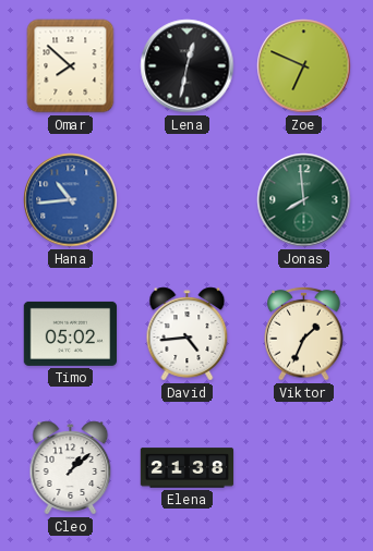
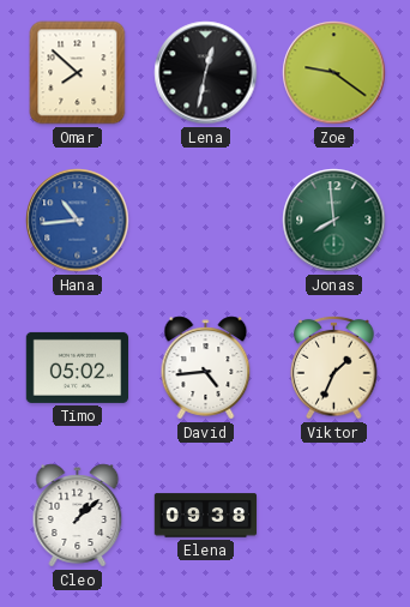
Zoe: 6:49 -> 9:21 (334, 73)
Elena: 21:38 -> 09:38 (206, 516)
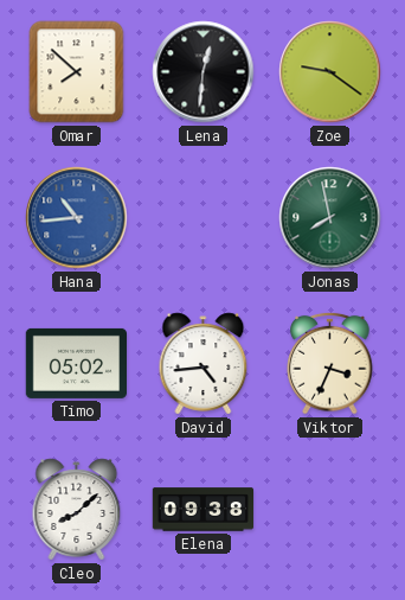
Lena: 12:32 -> 12:31 (204, 72)
Jonas: 7:59 -> 7:58 (330, 218)
Viktor: 1:34 -> 3:34 (330, 363)
Cleo: 1:08 -> 8:08 (77, 510)
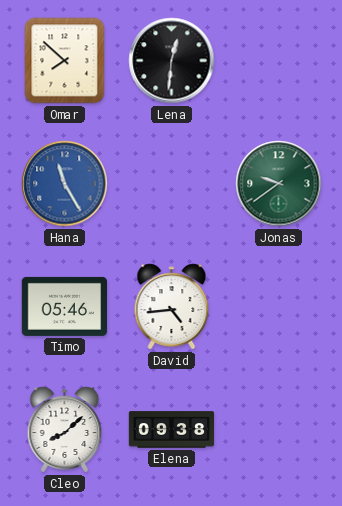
Zoe: 9:21 -> none (330, 72)
Hana: 10:44 -> 11:25 (65, 184)
Jonas: 7:58 -> 9:39 (279, 184)
Timo: 05:02 -> 05:46 (65, 306)
Viktor: 3:34 -> none (330, 363)
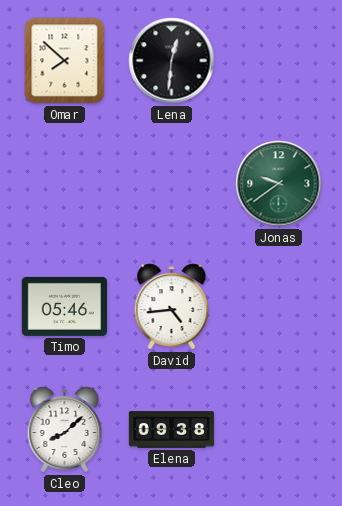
Hana: 11:25 -> none (65, 184)
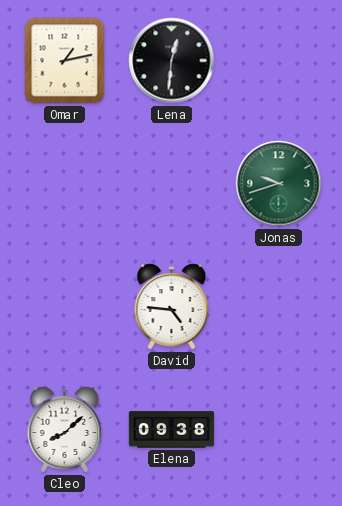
Omar: 7:52 -> 1:13 (65, 61)
Jonas: 9:39 -> 9:42 (279, 184)
Timo: 05:46 -> none (65, 306)
David: 4:44 -> 4:46 (172, 307)
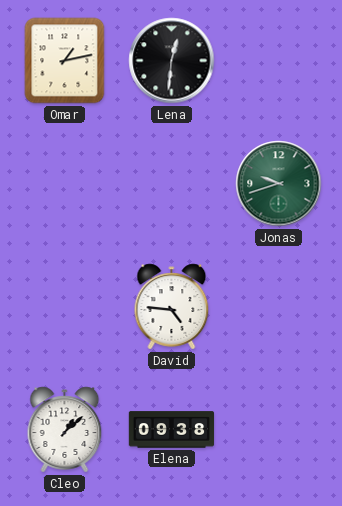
Cleo: 8:08 -> 1:08 (65, 430)
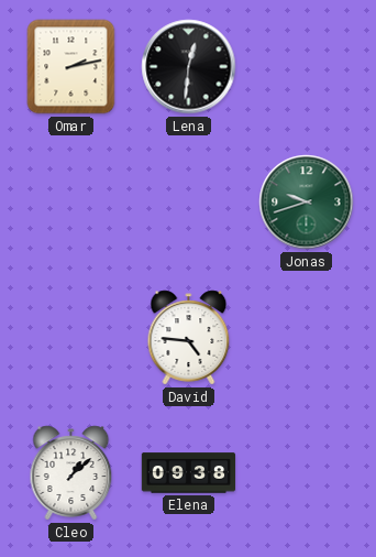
Omar: 1:13 -> 2:13 (71, 67)
